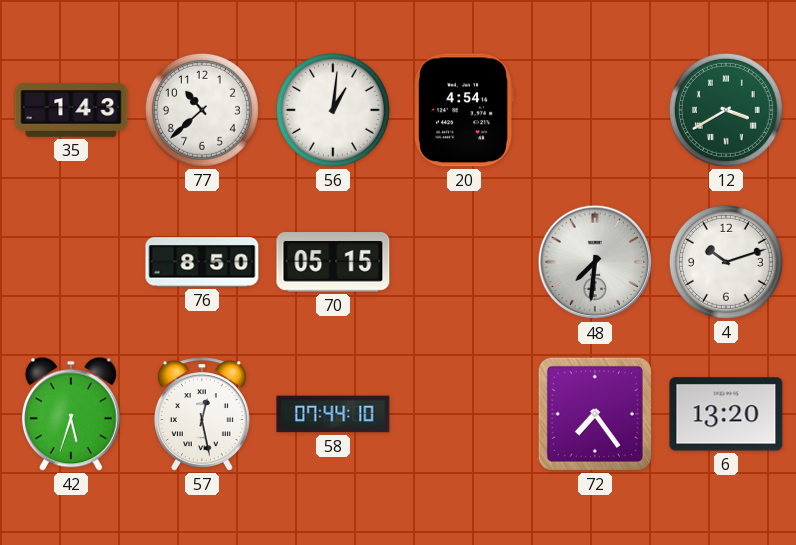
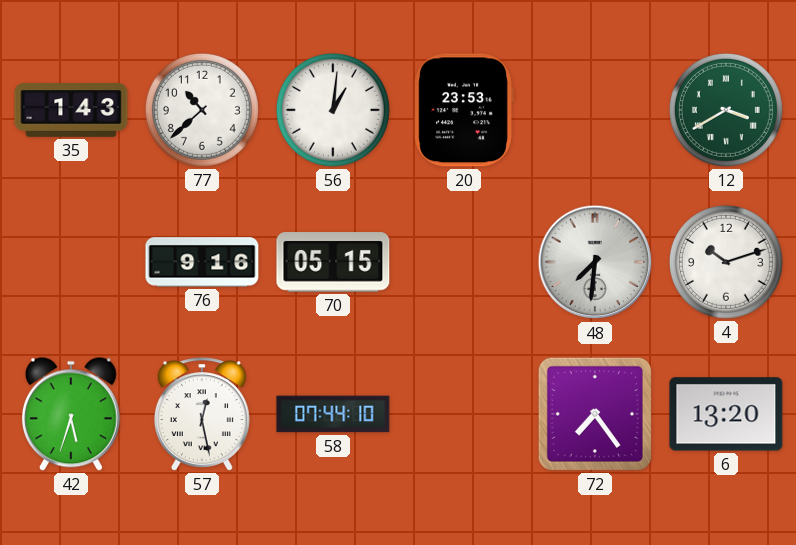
20: 4:54 -> 23:53 (464, 110)
76: 8:50 -> 9:16 (202, 262)
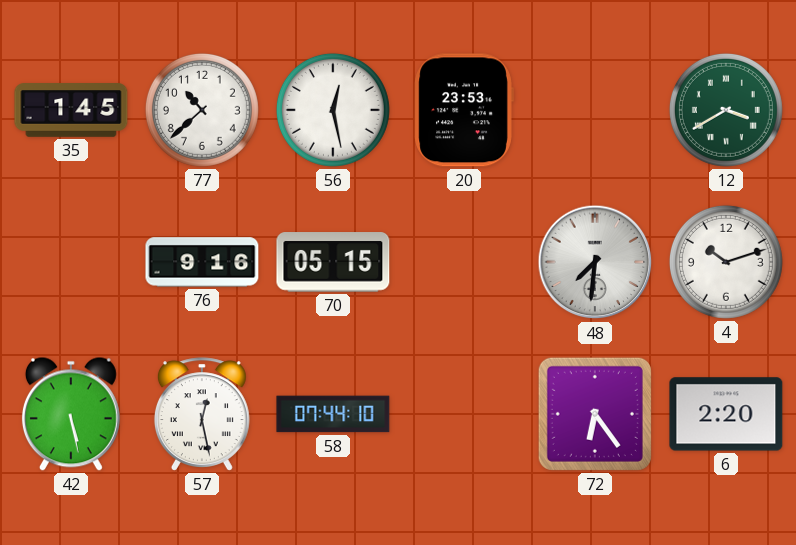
35: 1:43 -> 1:45 (71, 110)
56: 1:01 -> 12:28 (333, 110)
42: 5:33 -> 5:28 (71, 414)
72: 7:24 -> 6:24 (595, 414)
6: 13:20 -> 2:20 (726, 414)
